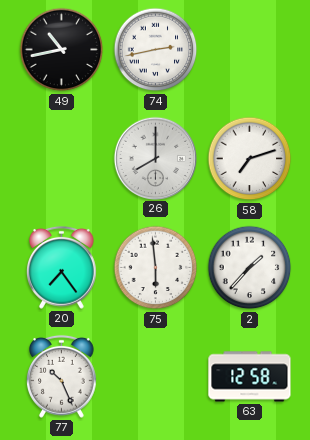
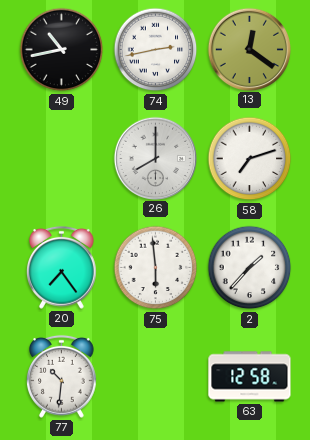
13: none -> 12:21 (249, 49)
77: 10:26 -> 10:31 (62, 376)
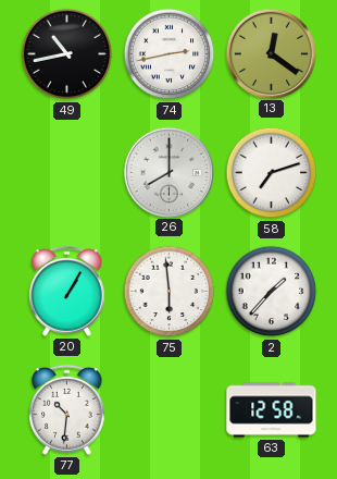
20: 7:24 -> 1:05 (67, 291)
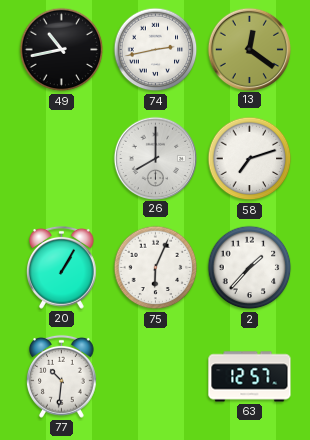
75: 5:59 -> 6:04 (156, 268)
63: 12:58 -> 12:57 (250, 377)
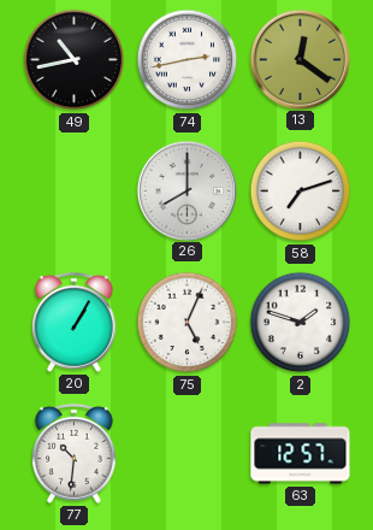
75: 6:04 -> 5:04 (188, 323)
2: 1:37 -> 1:48 (301, 323)
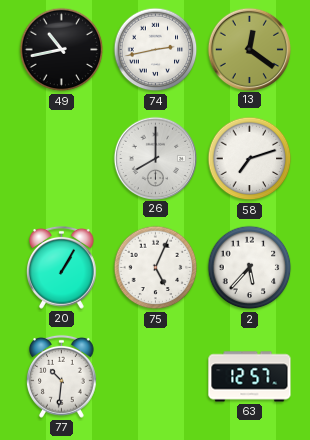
2: 1:48 -> 5:37 (250, 268)
